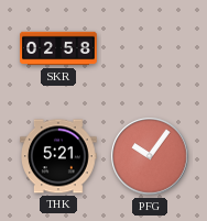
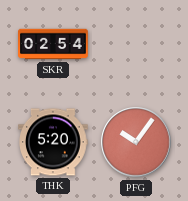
SKR: 02:58 -> 02:54 (53, 44)
THK: 5:21 -> 5:20 (54, 142)
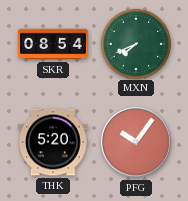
SKR: 02:54 -> 08:54 (53, 44)
MXN: none -> 7:41 (135, 43)
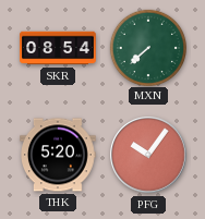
MXN: 7:41 -> 7:38 (147, 47)
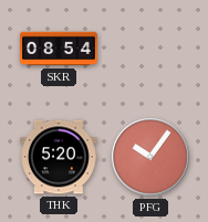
MXN: 7:38 -> none (147, 47)
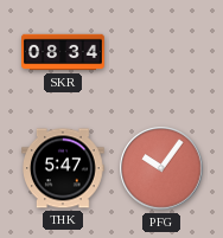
SKR: 08:54 -> 08:34 (63, 52)
THK: 5:20 -> 5:47 (64, 168)
